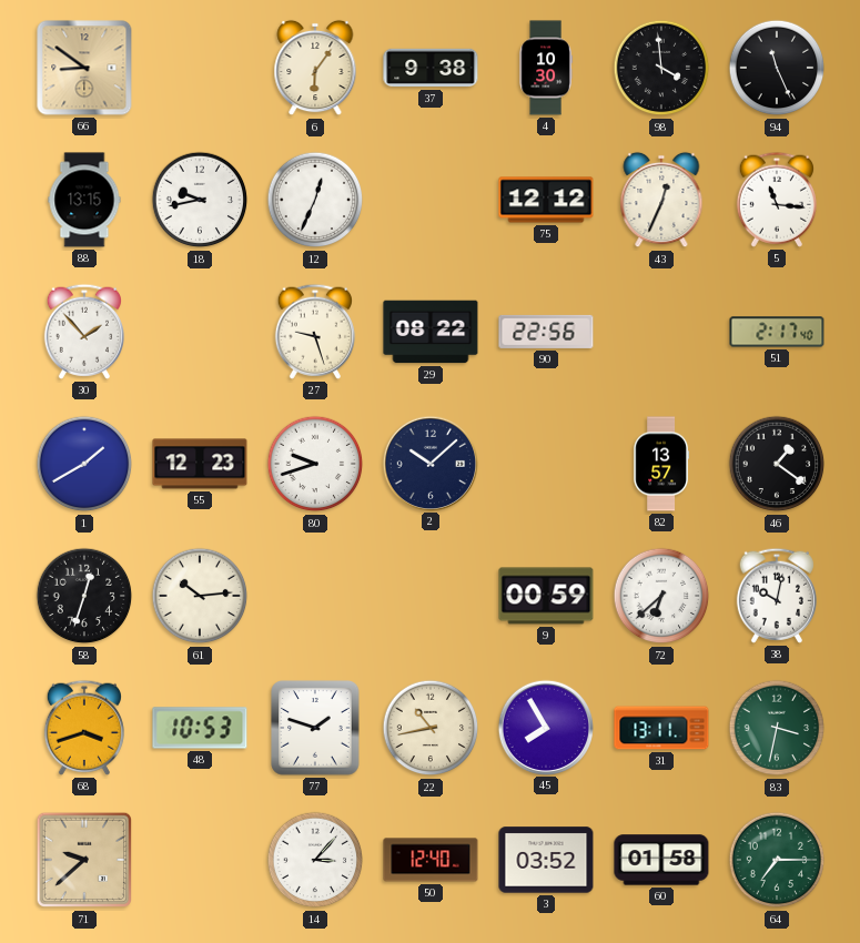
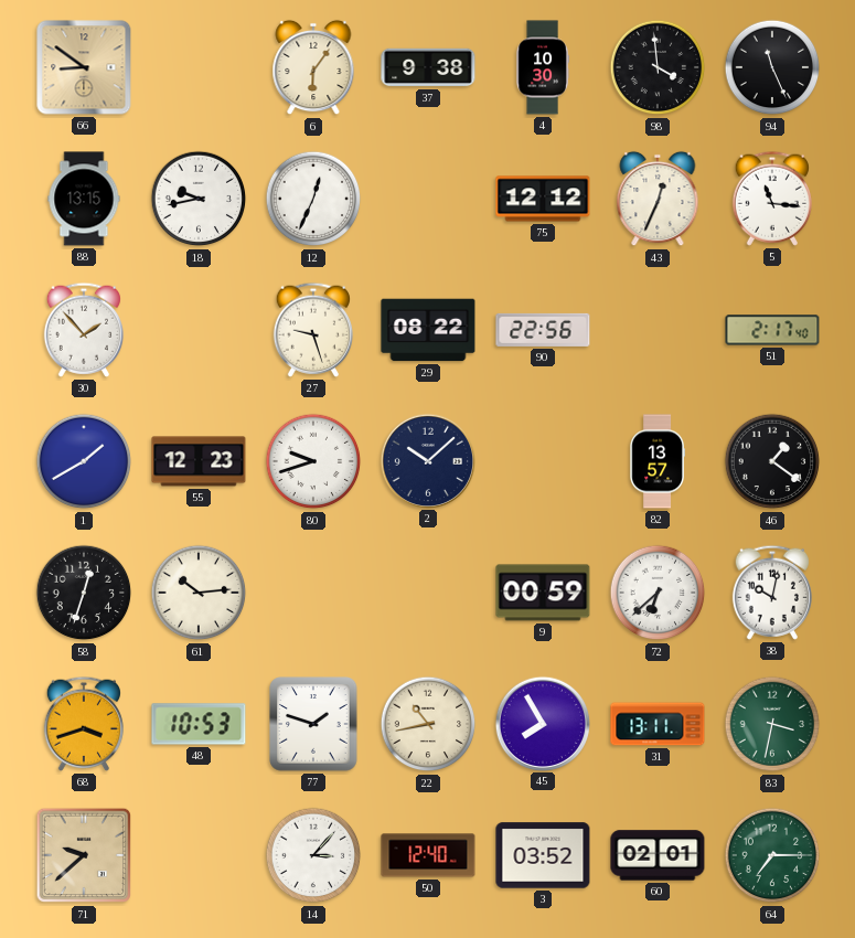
60: 01:58 -> 02:01 (658, 855)
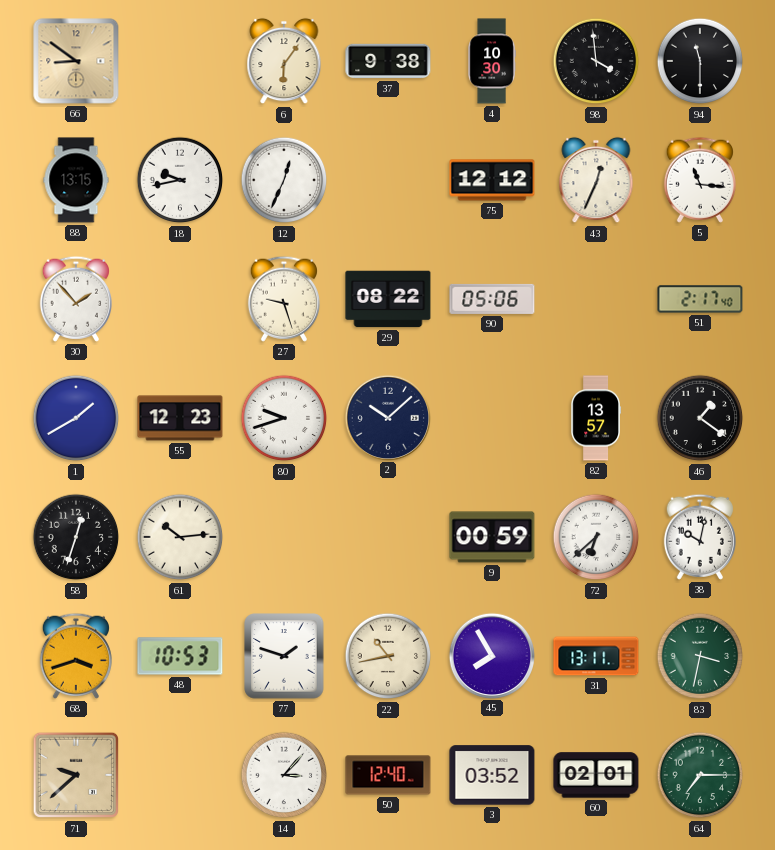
94: 11:26 -> 11:30 (700, 61)
90: 22:56 -> 05:06 (492, 299)
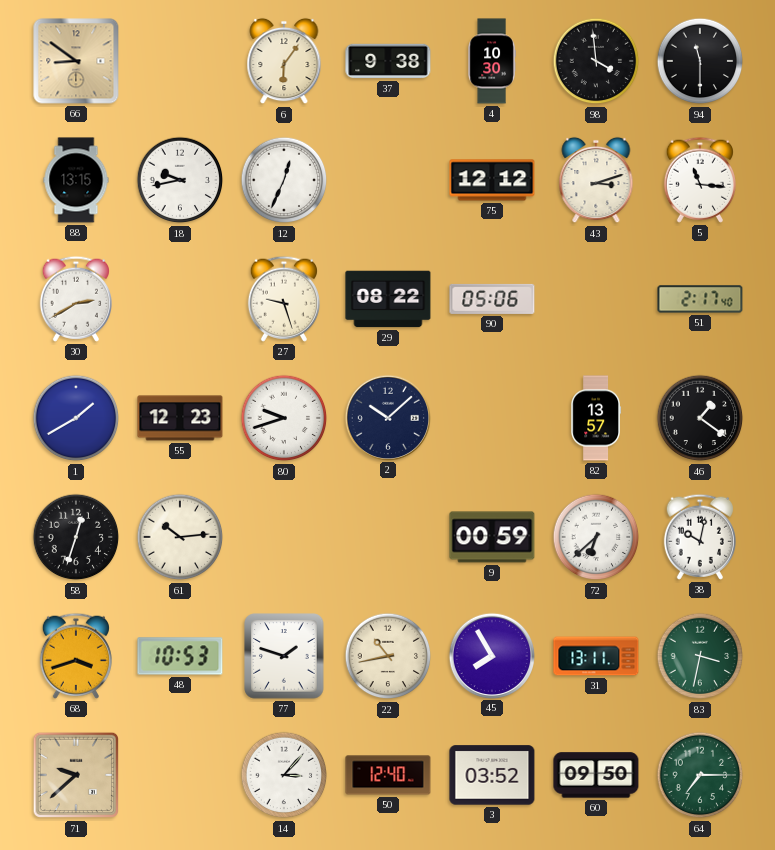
43: 12:34 -> 3:12 (596, 180)
30: 1:53 -> 2:40 (76, 299)
60: 02:01 -> 09:50 (596, 775)
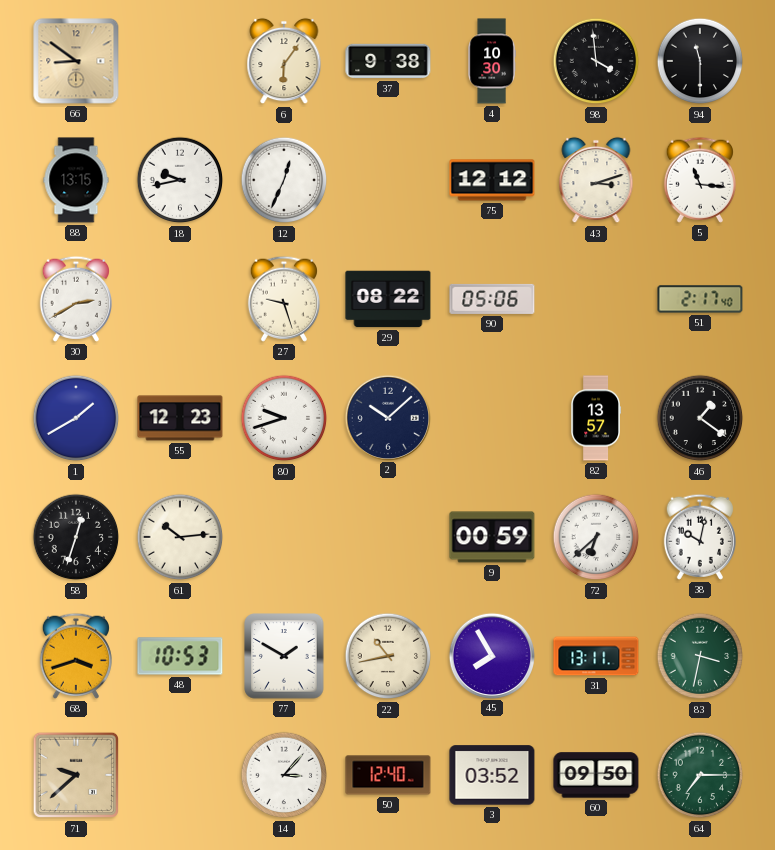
77: 1:48 -> 1:50 (284, 656)
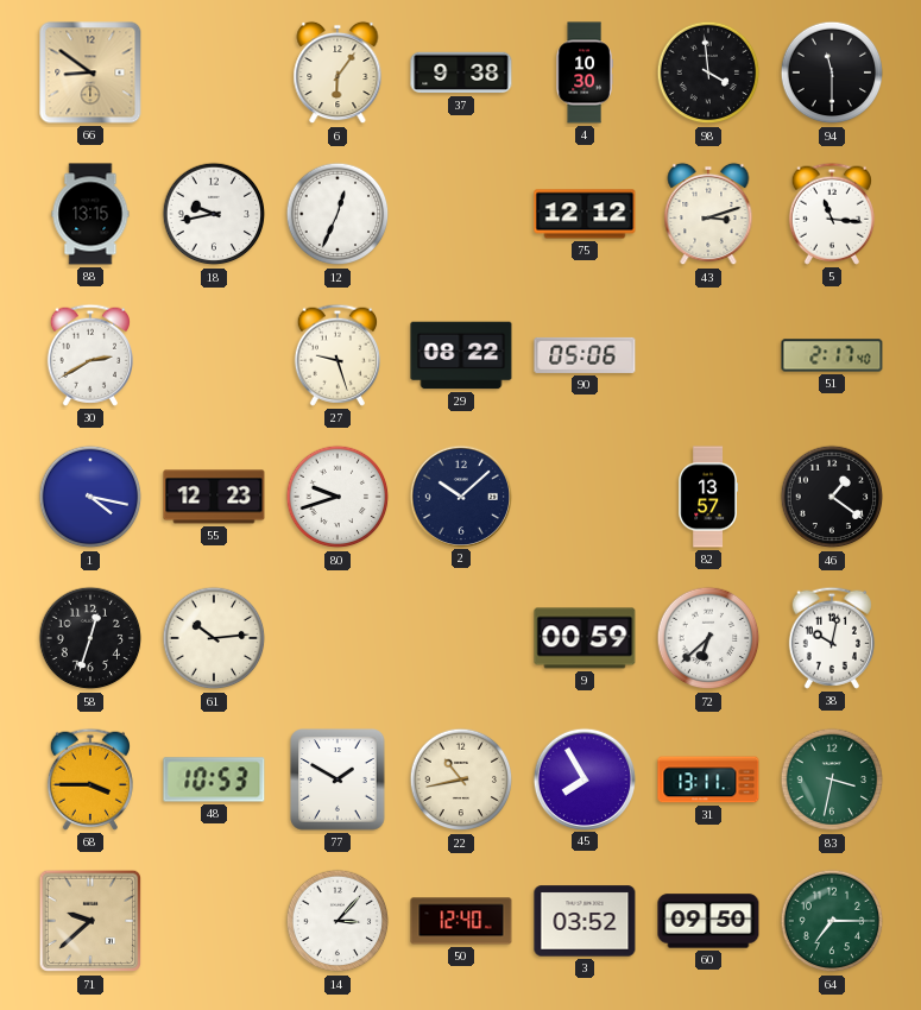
1: 1:40 -> 4:17 (90, 497)
68: 3:42 -> 3:45 (90, 779)
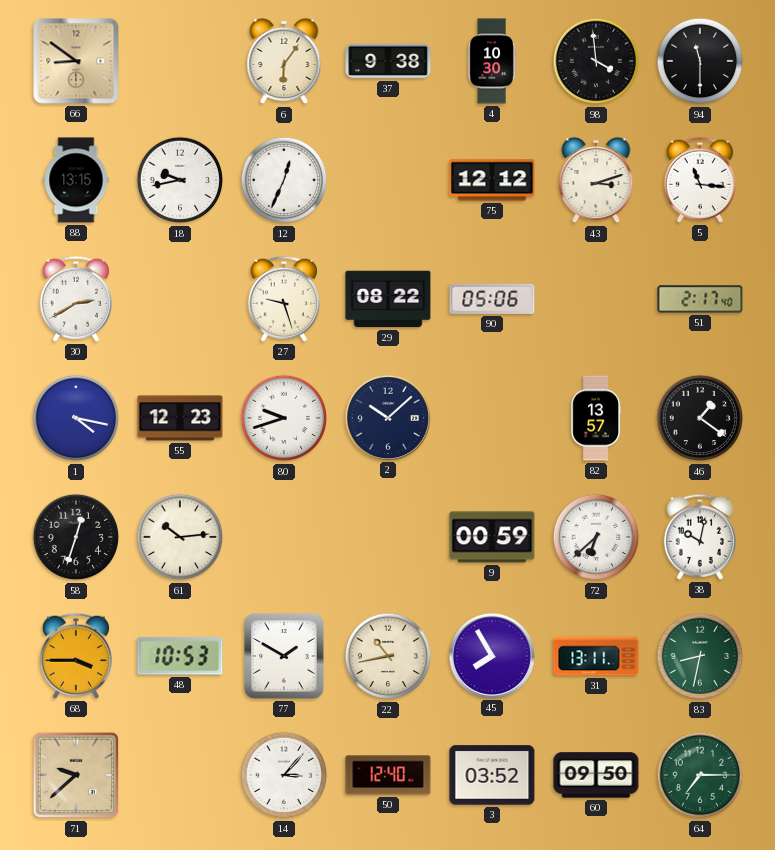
83: 3:32 -> 8:32 (700, 656)
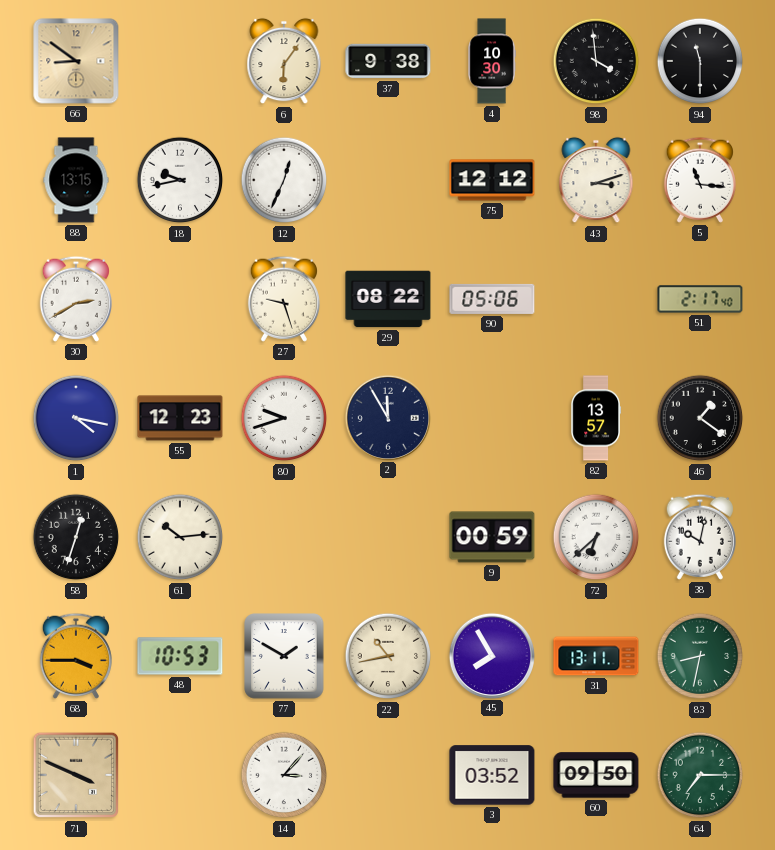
2: 10:08 -> 11:55 (387, 417)
71: 9:38 -> 3:49 (76, 775)
50: 12:40 -> none (388, 775)
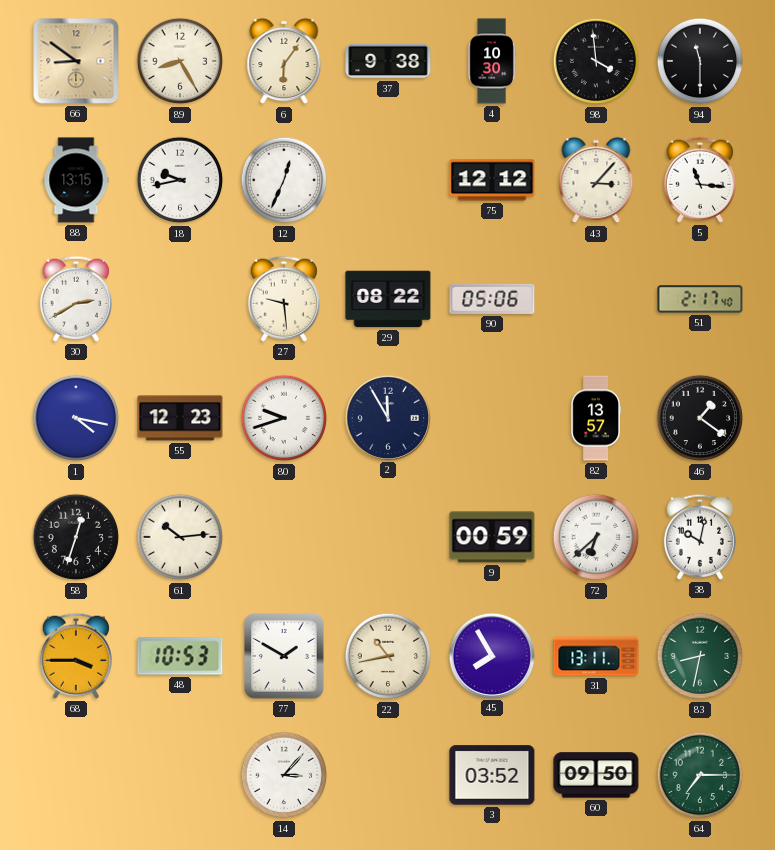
89: none -> 8:25 (180, 61)
43: 3:12 -> 3:07 (596, 180)
27: 9:27 -> 9:29 (284, 299)
71: 3:49 -> none (76, 775)
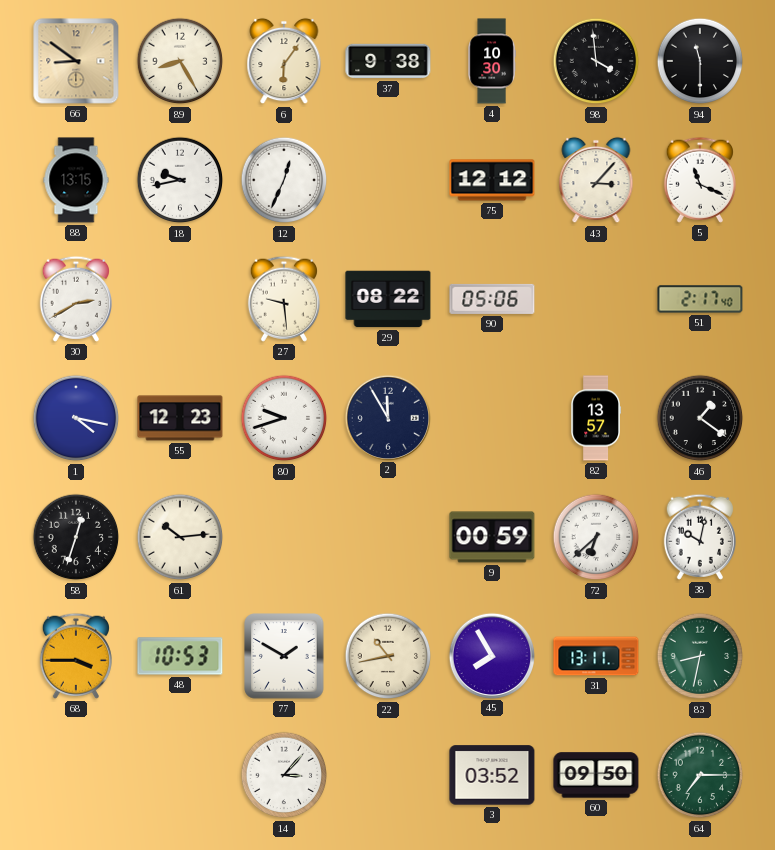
5: 11:16 -> 11:19 (700, 180)
